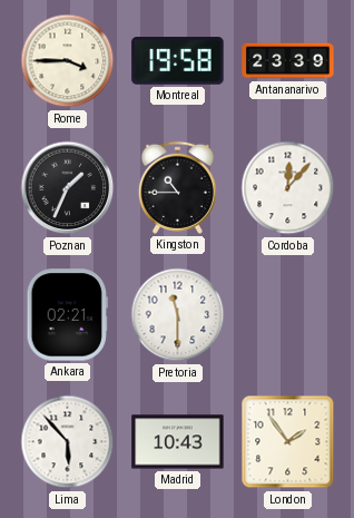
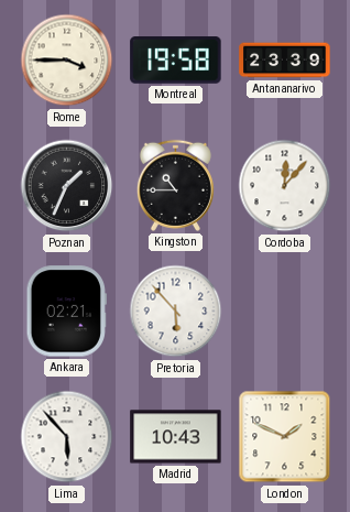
Pretoria: 11:30 -> 5:53 (176, 312)
London: 1:54 -> 1:49 (285, 437)
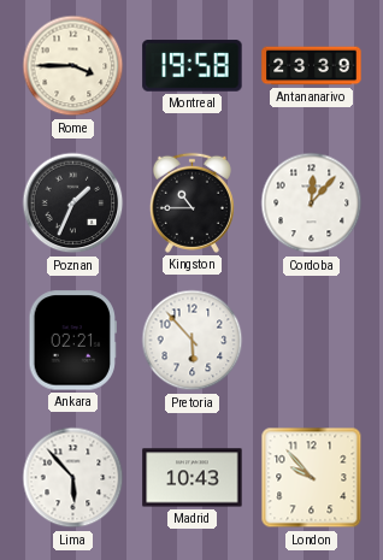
London: 1:49 -> 9:53 (312, 478)
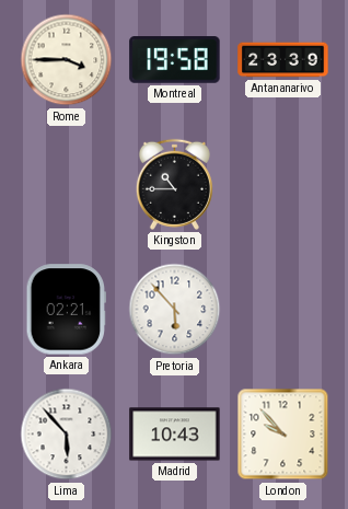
Poznan: 1:34 -> none (73, 204)
Cordoba: 12:07 -> none (312, 204)
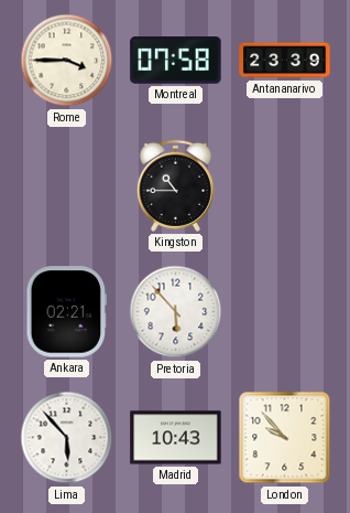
Montreal: 19:58 -> 07:58 (176, 61)
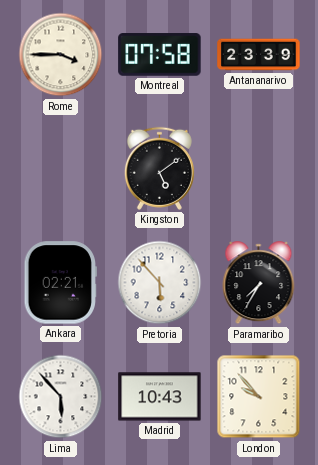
Kingston: 10:45 -> 5:09 (159, 168)
Paramaribo: none -> 7:35 (259, 283)
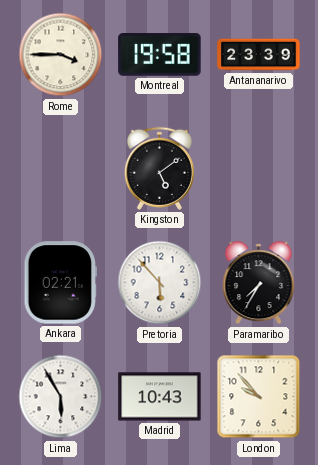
Montreal: 07:58 -> 19:58 (160, 55)
Lima: 5:53 -> 5:55 (61, 397)
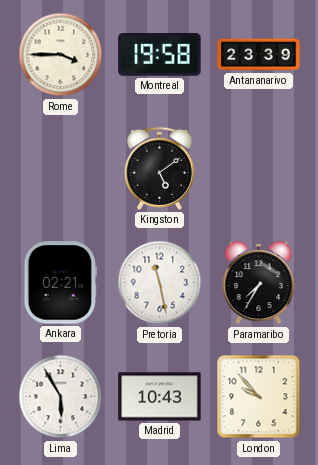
Pretoria: 5:53 -> 11:28 (160, 283)
